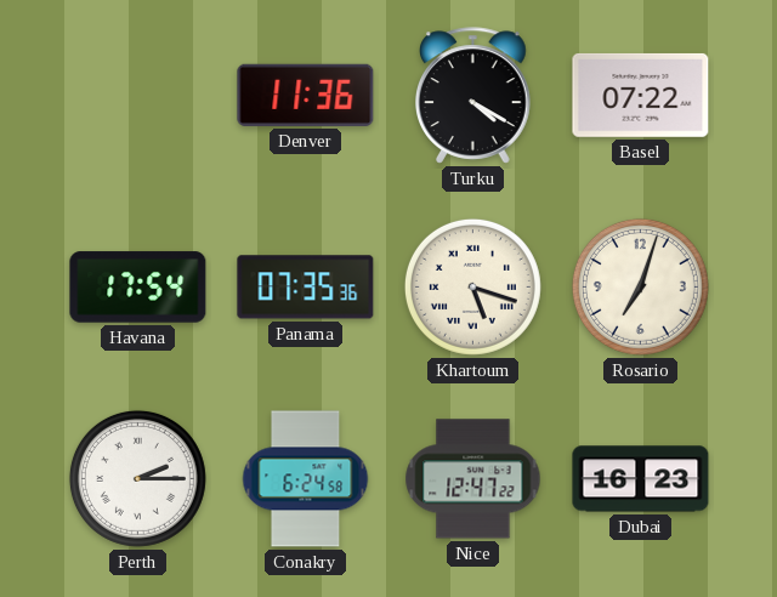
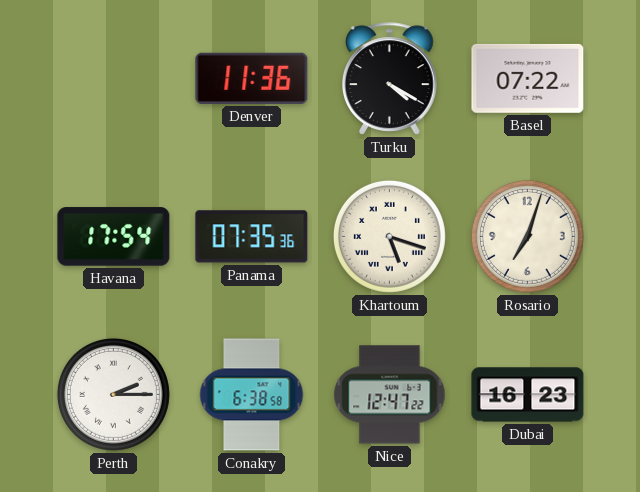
Conakry: 6:24 -> 6:38 (252, 395)
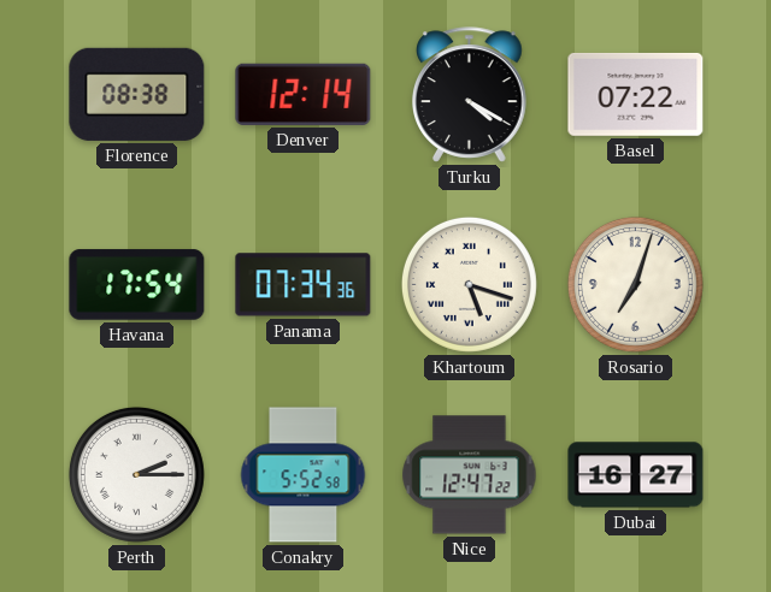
Florence: none -> 08:38 (137, 94)
Denver: 11:36 -> 12:14 (304, 94)
Panama: 07:35 -> 07:34 (304, 285)
Conakry: 6:38 -> 5:52 (304, 475)
Dubai: 16:23 -> 16:27 (636, 475)
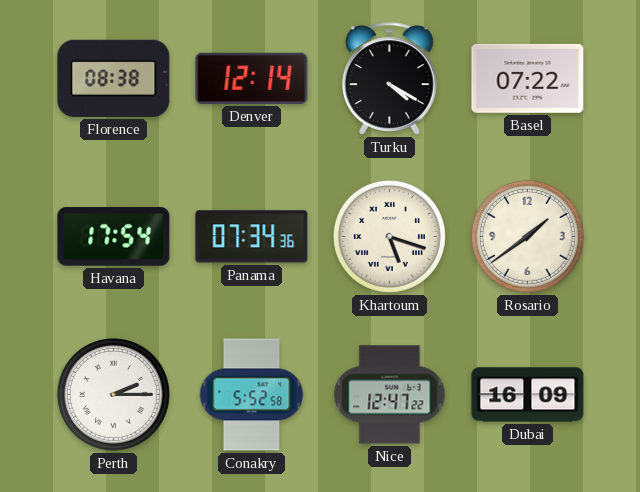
Rosario: 7:03 -> 1:39 (527, 236)
Dubai: 16:27 -> 16:09 (528, 395)
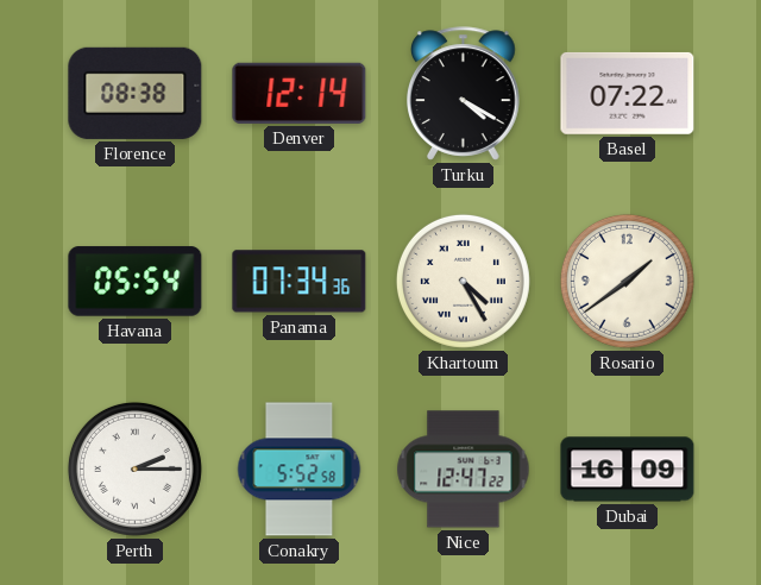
Havana: 17:54 -> 05:54 (136, 282)
Khartoum: 5:18 -> 4:25 (463, 281)
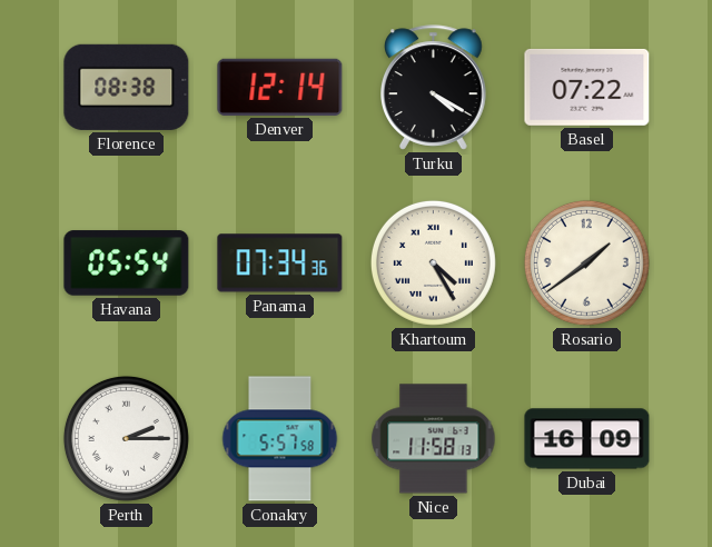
Conakry: 5:52 -> 5:57 (280, 439)
Nice: 12:47 -> 11:58 (434, 439)
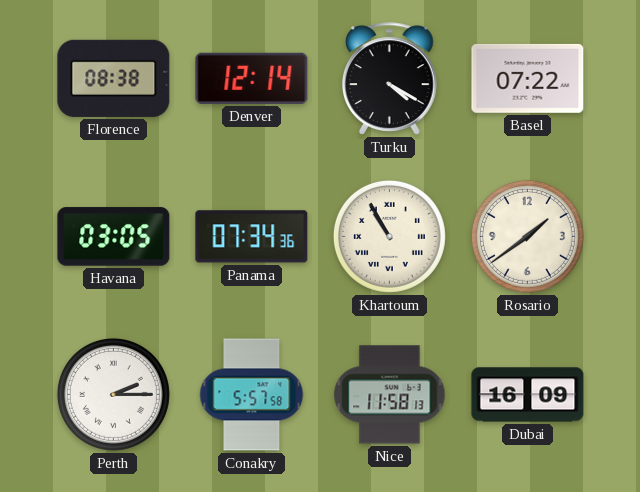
Havana: 05:54 -> 03:05 (114, 237)
Khartoum: 4:25 -> 10:55 (389, 236)
